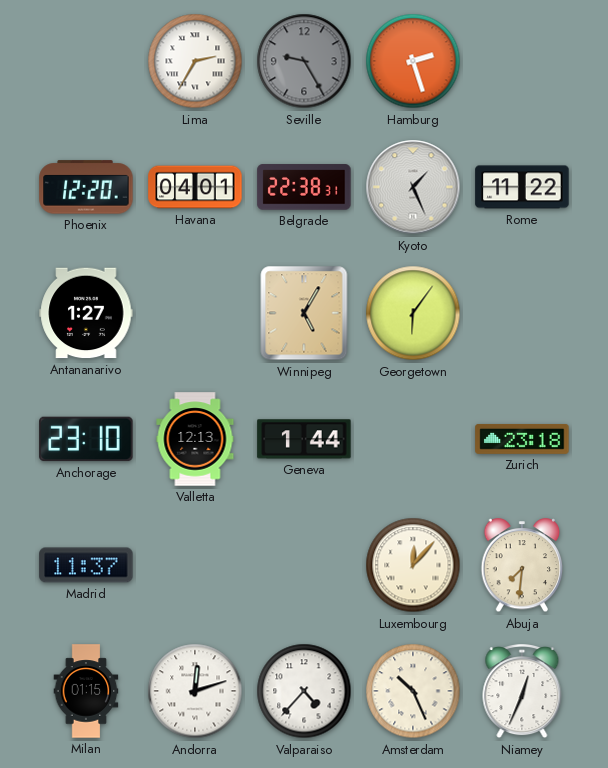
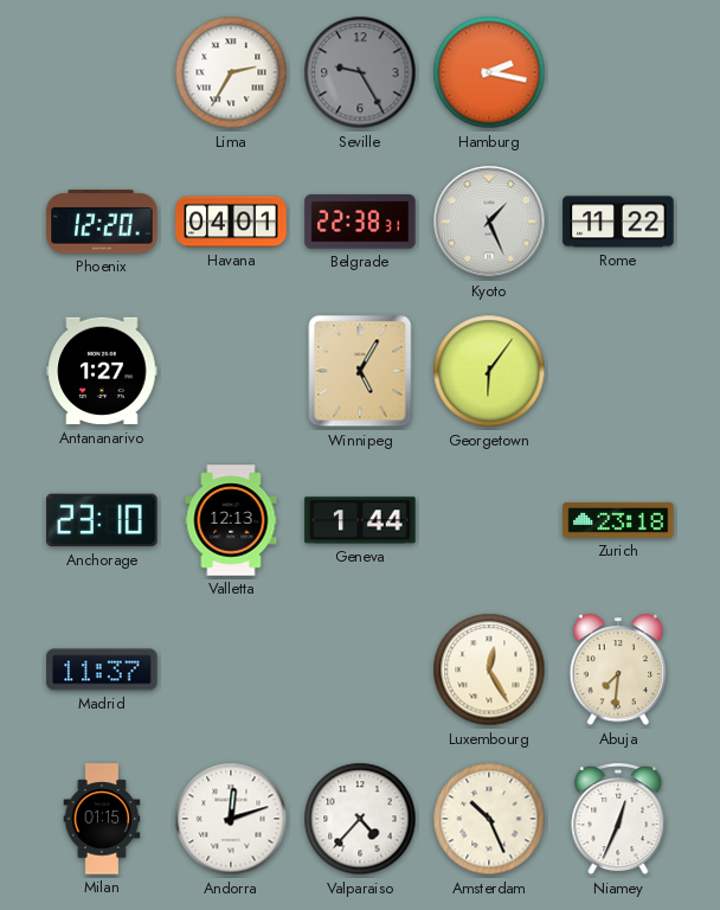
Hamburg: 2:27 -> 2:17 (489, 72)
Luxembourg: 12:07 -> 12:25 (489, 669)
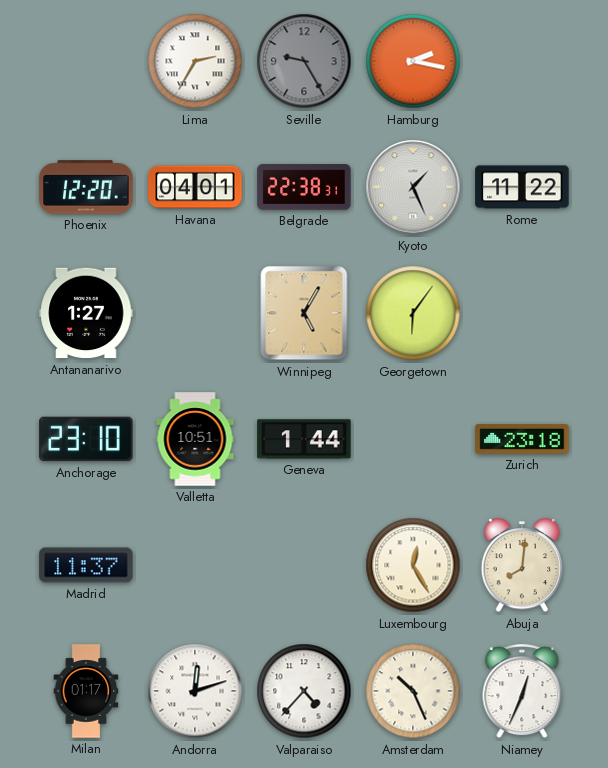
Valletta: 12:13 -> 10:51 (195, 439)
Abuja: 7:31 -> 8:01 (522, 566)
Milan: 01:15 -> 01:17 (86, 691)
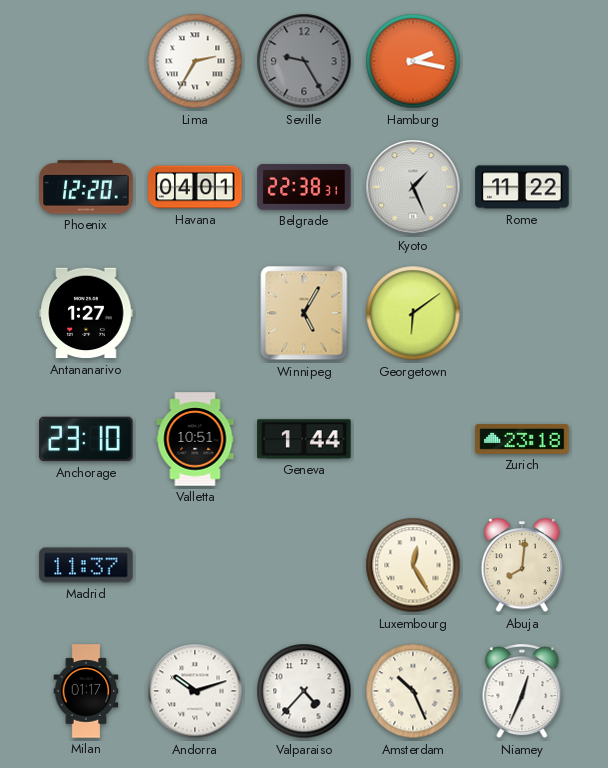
Georgetown: 6:06 -> 6:09 (413, 313)
Andorra: 12:12 -> 10:12 (195, 691)
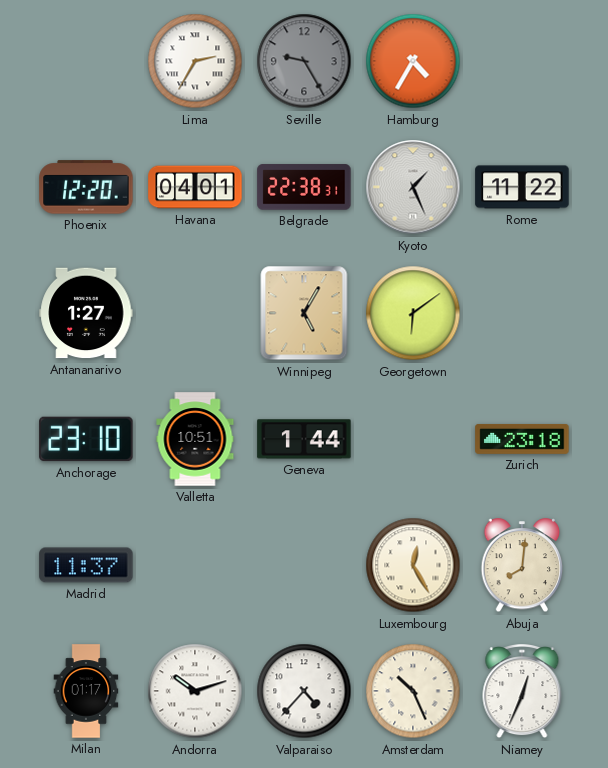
Hamburg: 2:17 -> 4:35 (413, 61)
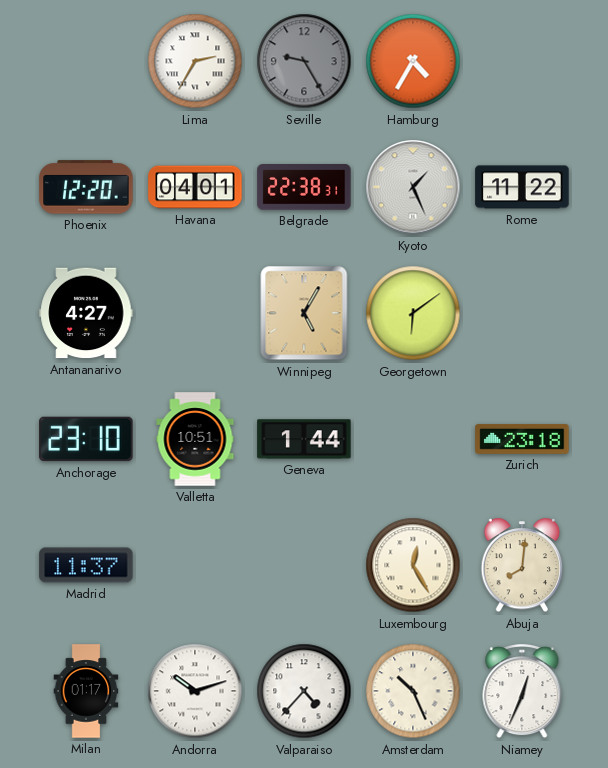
Antananarivo: 1:27 -> 4:27 (86, 313)
